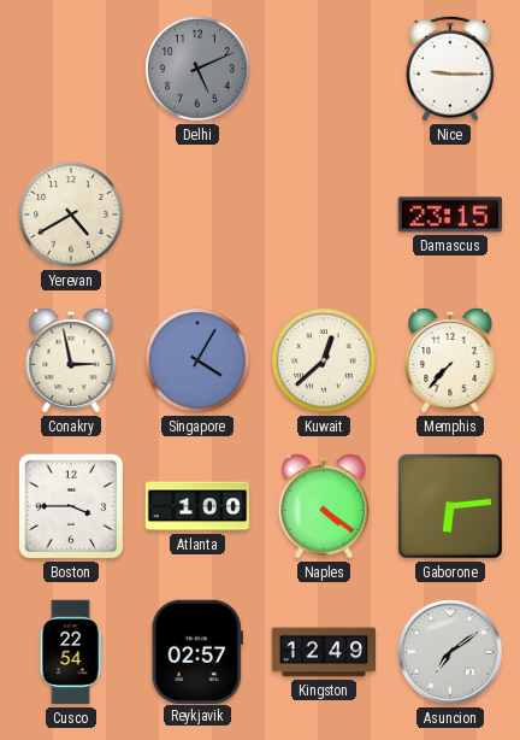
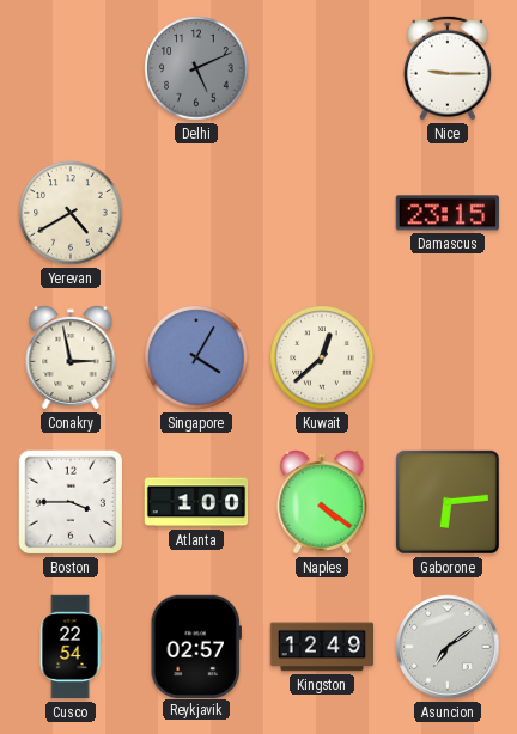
Memphis: 7:37 -> none (450, 362)
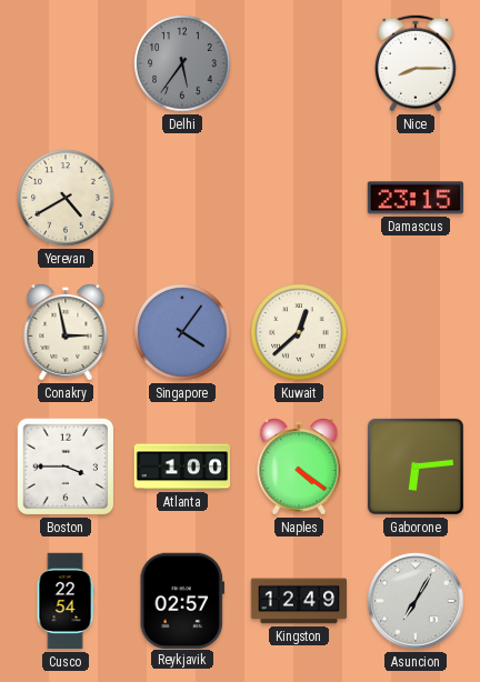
Delhi: 5:11 -> 5:36 (182, 63)
Nice: 9:15 -> 8:15 (416, 63)
Singapore: 4:05 -> 4:06 (182, 332)
Asuncion: 7:09 -> 7:05 (416, 601)
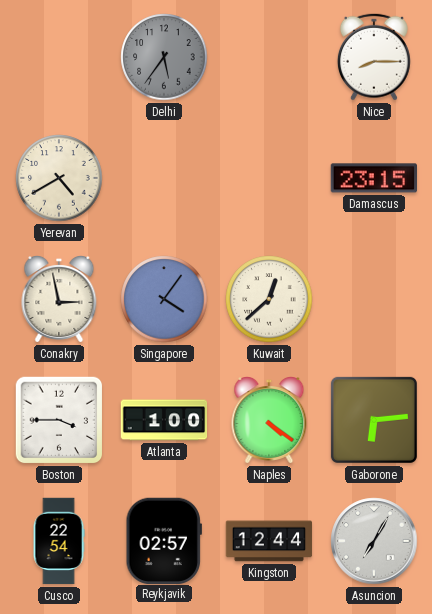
Kingston: 12:49 -> 12:44 (269, 541)
